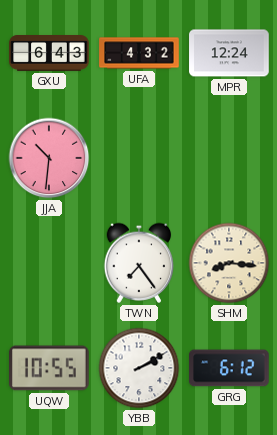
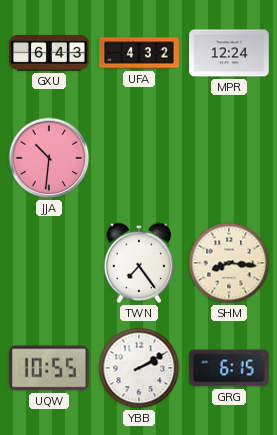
GRG: 6:12 -> 6:15 (229, 368)
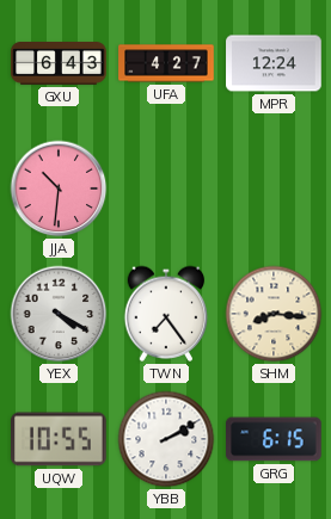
UFA: 4:32 -> 4:27 (166, 63)
YEX: none -> 4:20 (59, 314)
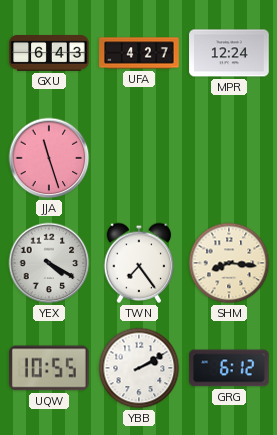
JJA: 10:31 -> 11:27 (49, 158)
GRG: 6:15 -> 6:12 (229, 368)
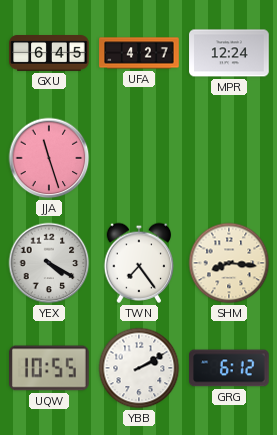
GXU: 6:43 -> 6:45 (49, 54)
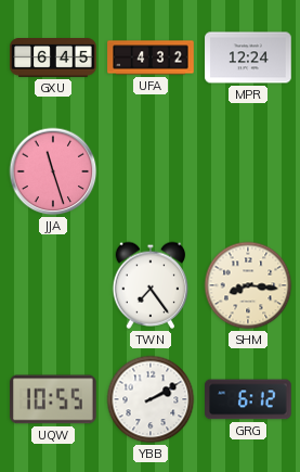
UFA: 4:27 -> 4:32 (151, 58)
YEX: 4:20 -> none (49, 263)
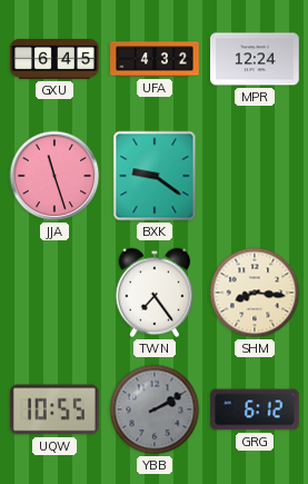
BXK: none -> 9:21 (155, 176)
YBB dial: white -> grey (155, 409)
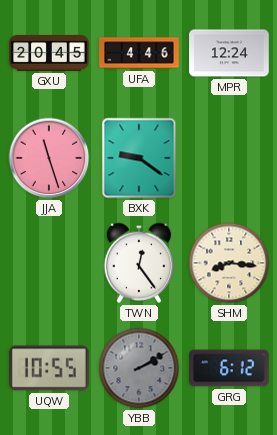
GXU: 6:45 -> 20:45 (49, 54)
UFA: 4:32 -> 4:46 (139, 53)
TWN: 7:24 -> 12:24 (139, 263)
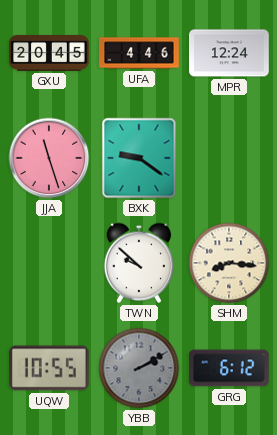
TWN: 12:24 -> 9:52 (139, 263)
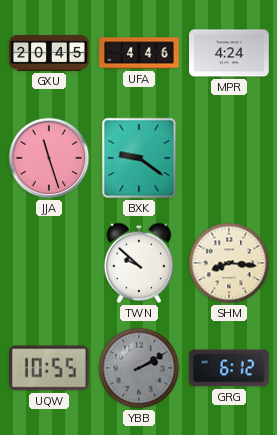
MPR: 12:24 -> 4:24 (229, 53)
